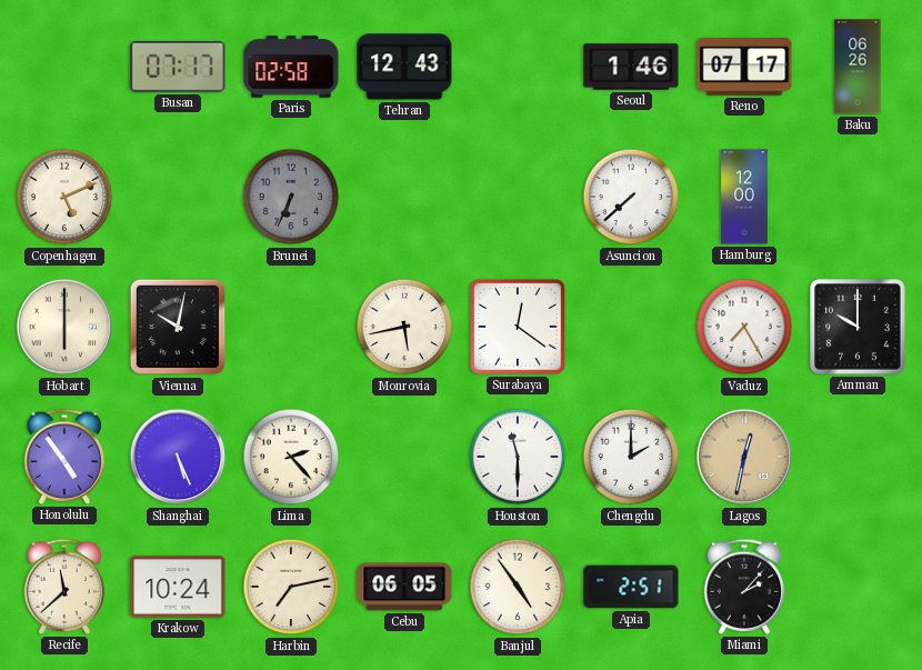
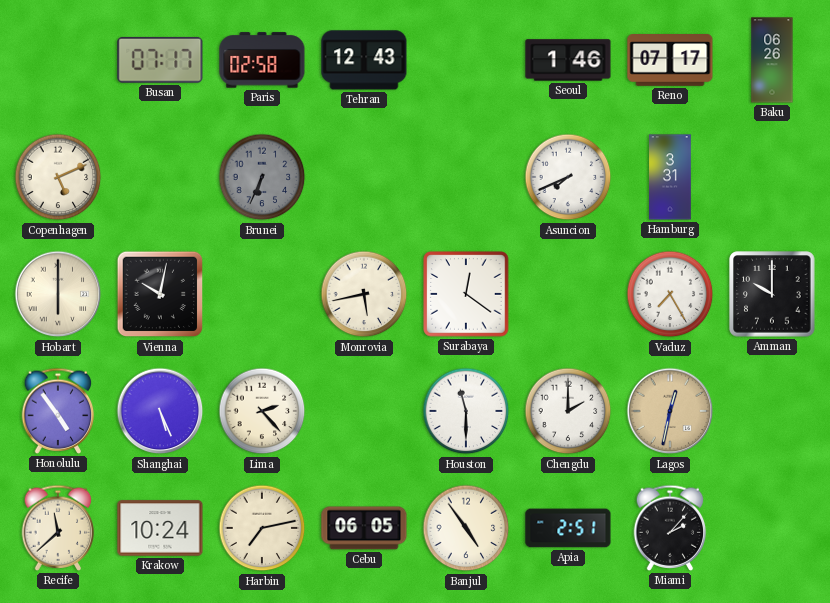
Asuncion: 7:38 -> 7:41 (568, 177)
Hamburg: 12:00 -> 3:31 (670, 177)
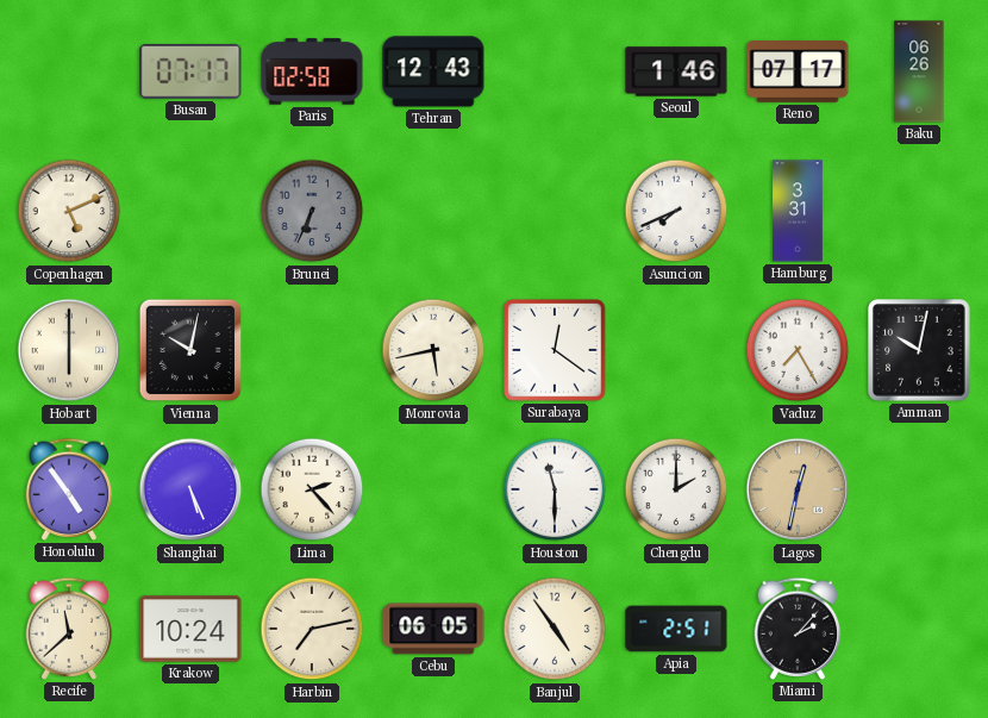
Amman: 10:00 -> 10:02 (919, 350)
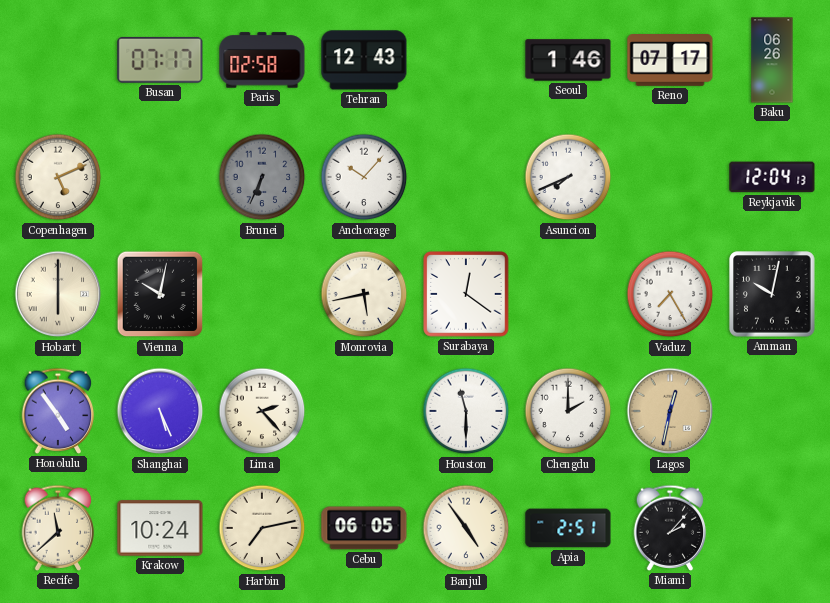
Anchorage: none -> 10:07 (364, 177)
Hamburg: 3:31 -> none (798, 211)
Reykjavik: none -> 12:04 (772, 177)
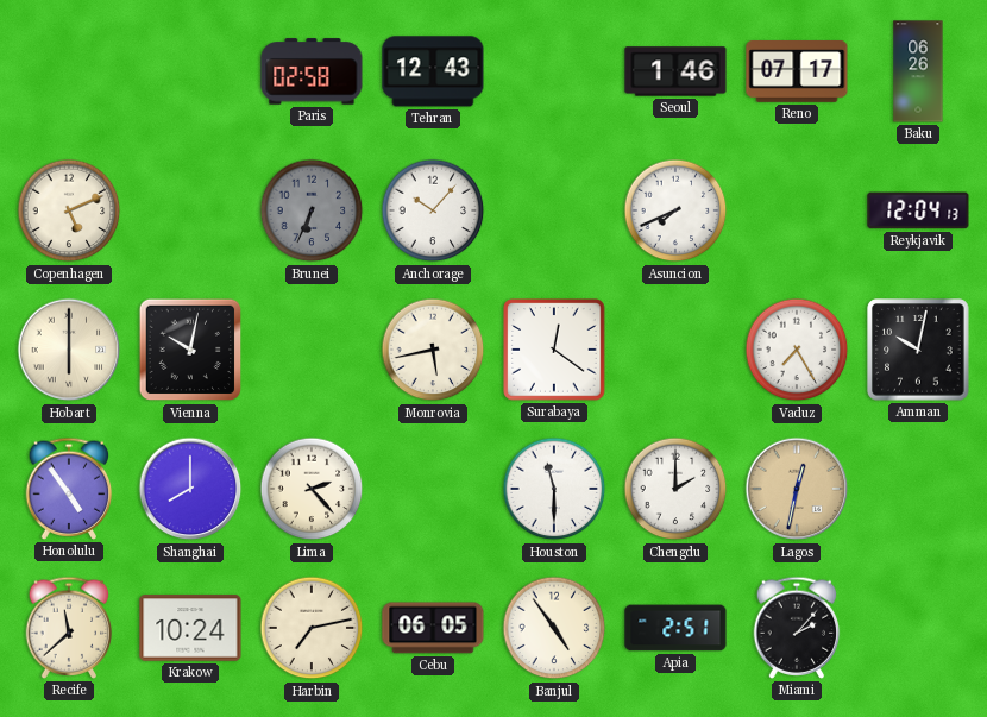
Busan: 07:17 -> none (160, 60)
Shanghai: 5:26 -> 8:00 (190, 489)
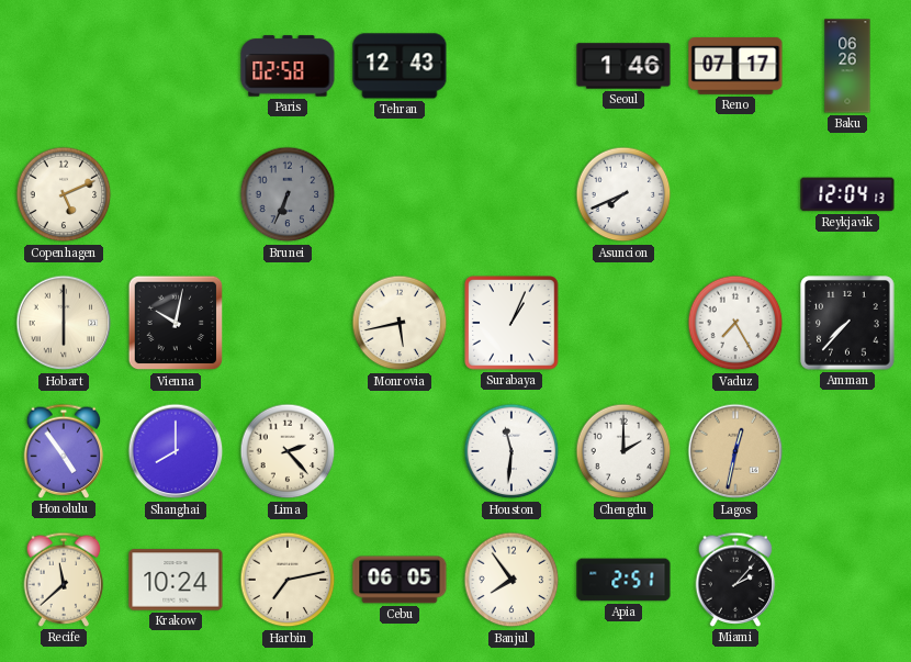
Anchorage: 10:07 -> none (433, 210)
Surabaya: 12:21 -> 1:04 (511, 323)
Amman: 10:02 -> 7:37 (847, 323)
Houston: 11:30 -> 11:31 (511, 451)
Banjul: 4:54 -> 7:54 (511, 580)
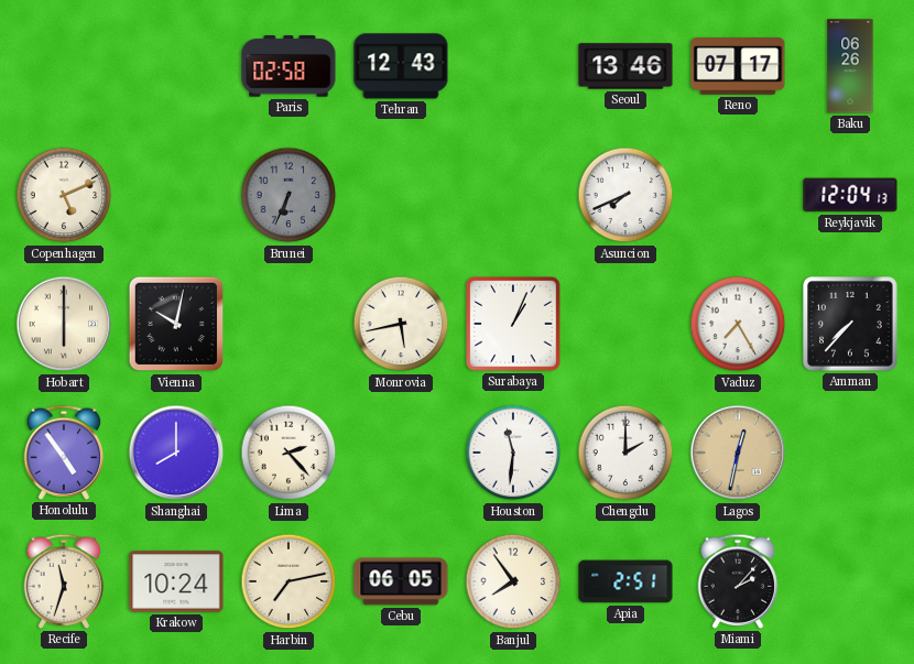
Seoul: 1:46 -> 13:46 (625, 66)
Recife: 11:38 -> 11:33 (64, 581)
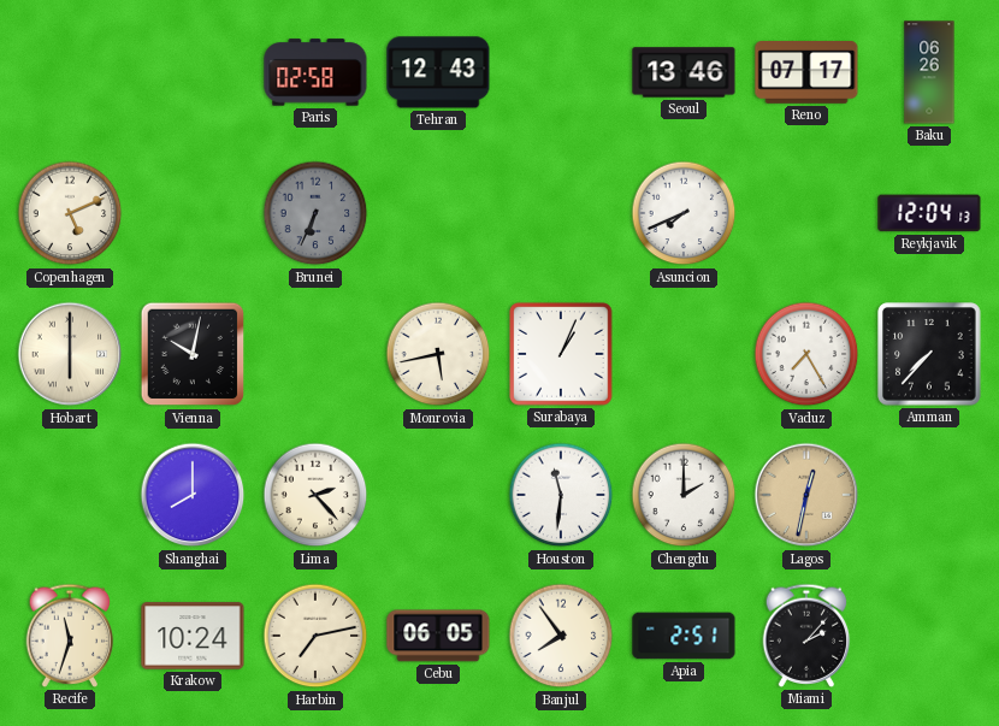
Honolulu: 4:54 -> none (64, 453)
